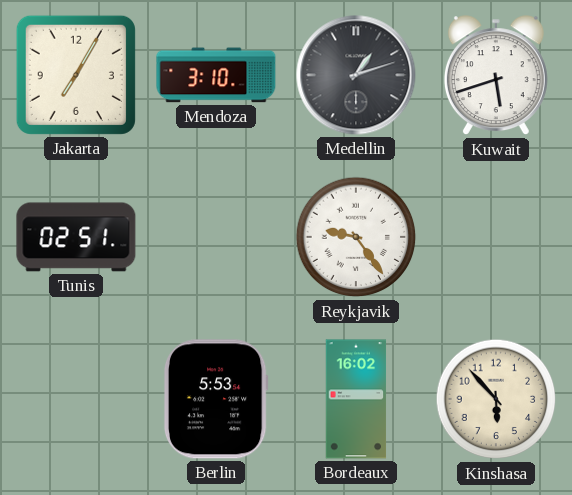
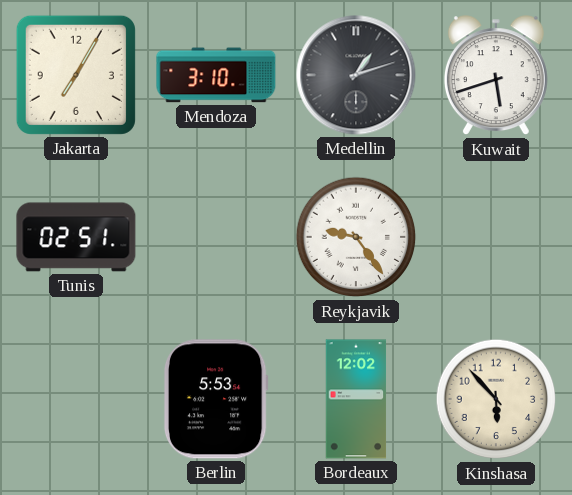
Bordeaux: 16:02 -> 12:02 (356, 399)
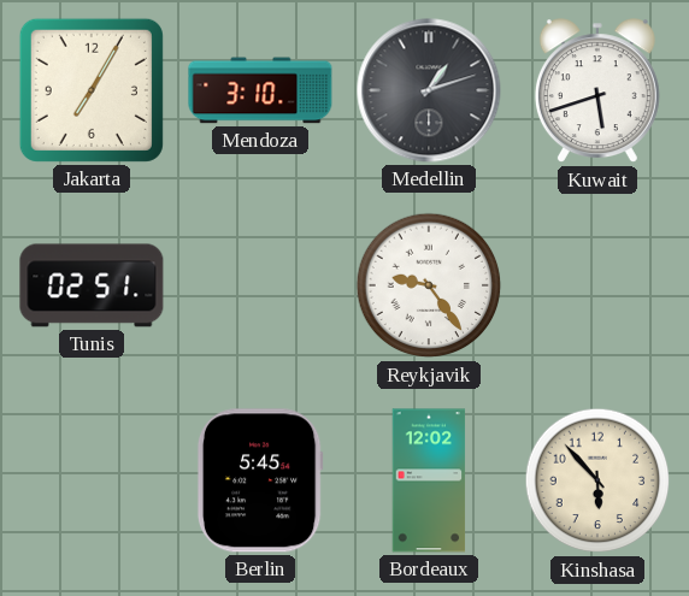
Berlin: 5:53 -> 5:45 (260, 480)
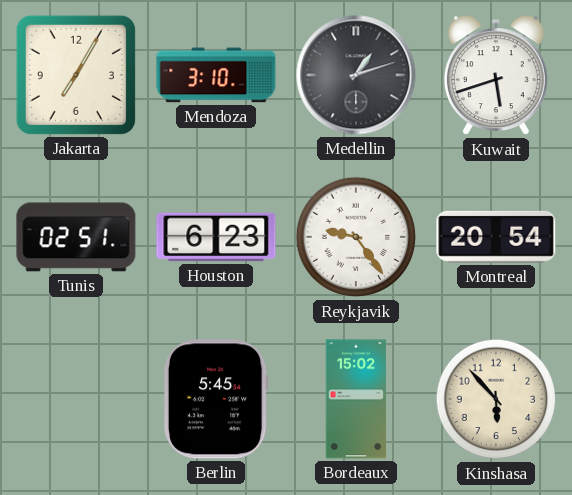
Houston: none -> 6:23 (216, 237)
Montreal: none -> 20:54 (496, 237)
Bordeaux: 12:02 -> 15:02 (356, 399)
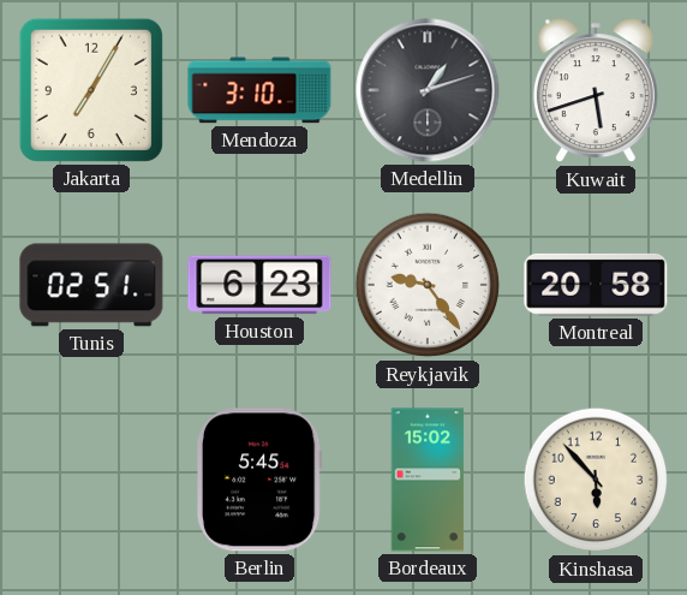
Montreal: 20:54 -> 20:58 (596, 285)
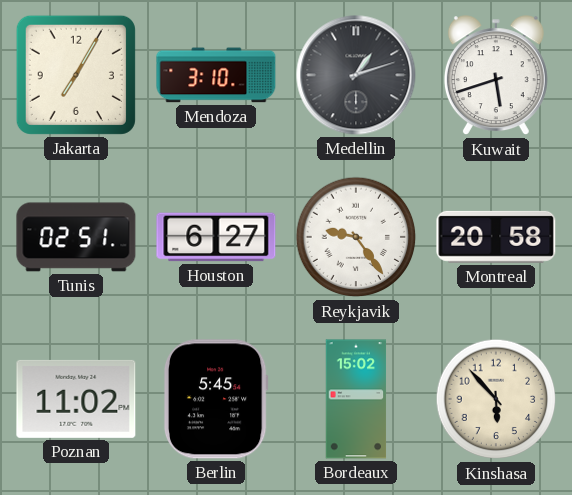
Houston: 6:23 -> 6:27 (216, 237)
Poznan: none -> 11:02 (76, 399)
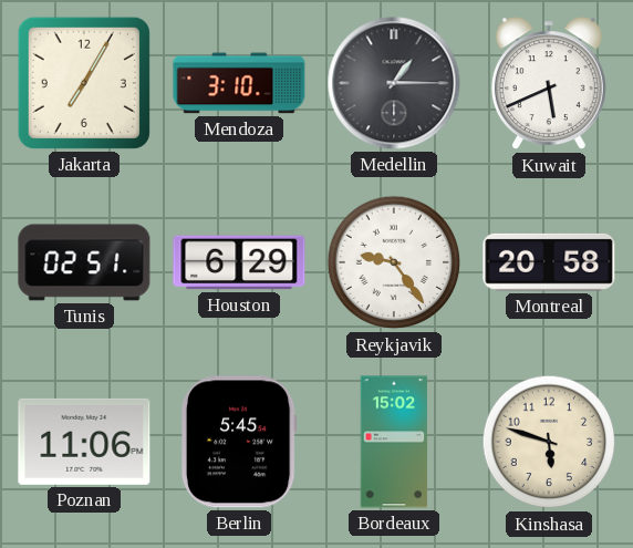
Medellin: 1:12 -> 1:15 (394, 83)
Kuwait: 5:42 -> 5:41 (549, 84)
Houston: 6:27 -> 6:29 (239, 262)
Poznan: 11:02 -> 11:06 (84, 442)
Kinshasa: 5:53 -> 5:48 (549, 442)
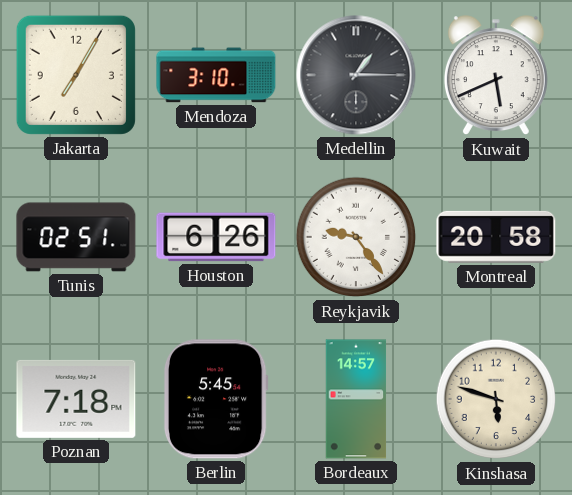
Houston: 6:29 -> 6:26 (216, 237)
Poznan: 11:06 -> 7:18 (76, 399)
Bordeaux: 15:02 -> 14:57 (356, 399)
